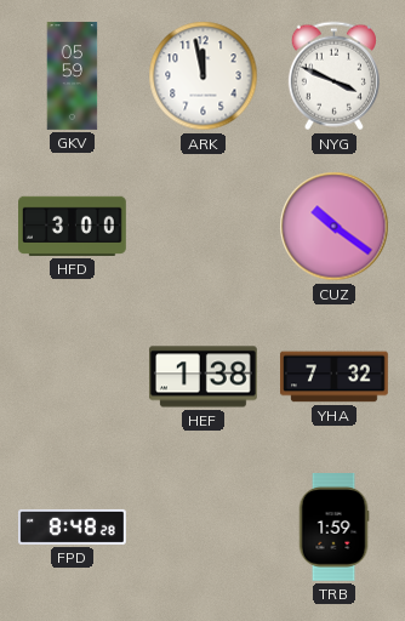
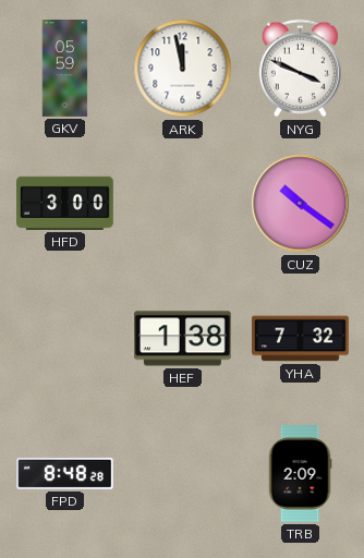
TRB: 1:59 -> 2:09 (300, 474)
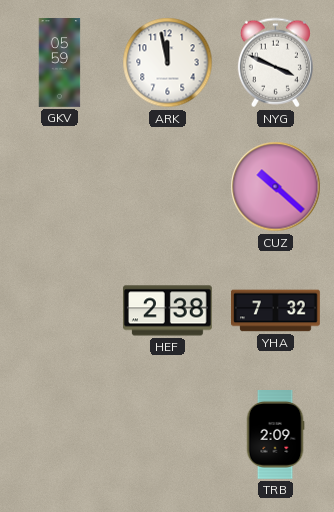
HFD: 3:00 -> none (65, 203)
CUZ: 10:21 -> 10:22 (276, 187)
HEF: 1:38 -> 2:38 (168, 311)
FPD: 8:48 -> none (65, 473)
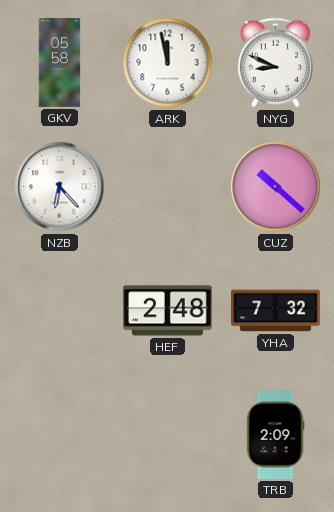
GKV: 05:59 -> 05:58 (60, 63)
NYG: 3:49 -> 8:49 (275, 63)
NZB: none -> 6:23 (60, 187)
HEF: 2:38 -> 2:48 (168, 311)
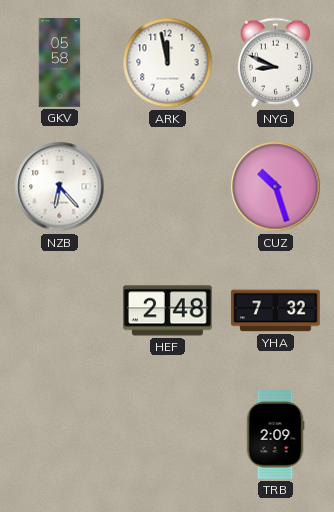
CUZ: 10:22 -> 10:27 (276, 187)
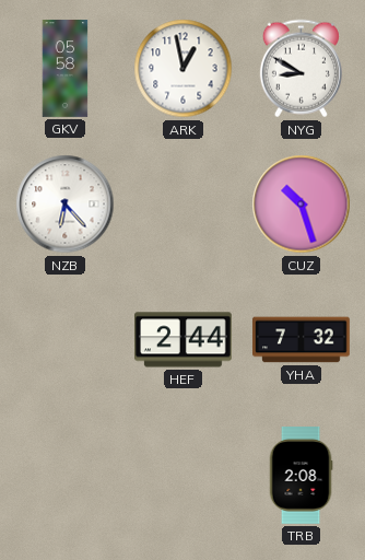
ARK: 11:58 -> 12:58 (184, 69)
NYG: 8:49 -> 8:50 (301, 69)
HEF: 2:48 -> 2:44 (184, 340)
TRB: 2:09 -> 2:08 (301, 476)
